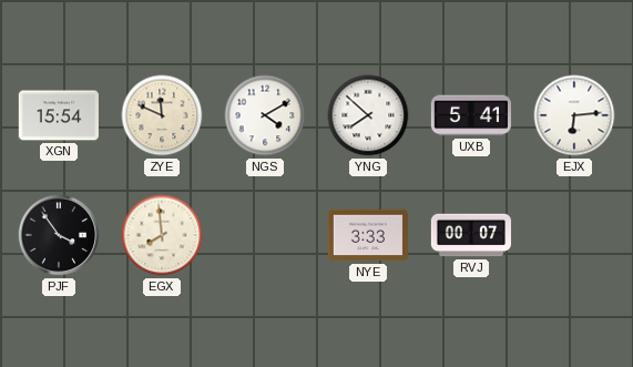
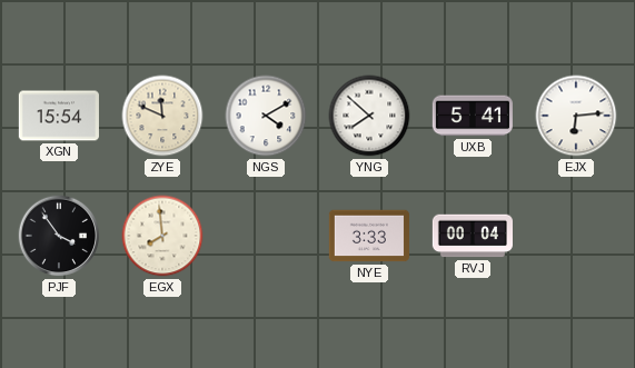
RVJ: 00:07 -> 00:04 (472, 236)
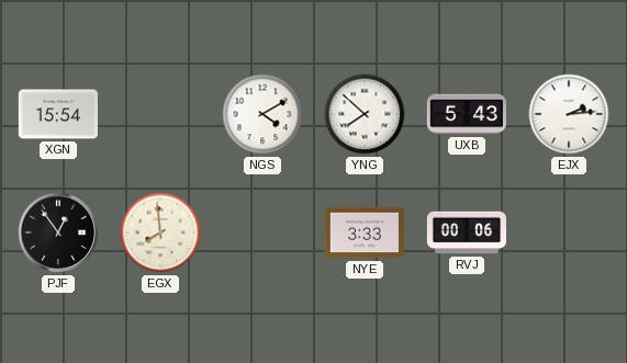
ZYE: 11:49 -> none (162, 116)
UXB: 5:41 -> 5:43 (467, 114)
EJX: 6:14 -> 2:14 (569, 114)
PJF: 3:54 -> 12:54 (58, 232)
RVJ: 00:04 -> 00:06 (466, 232)
